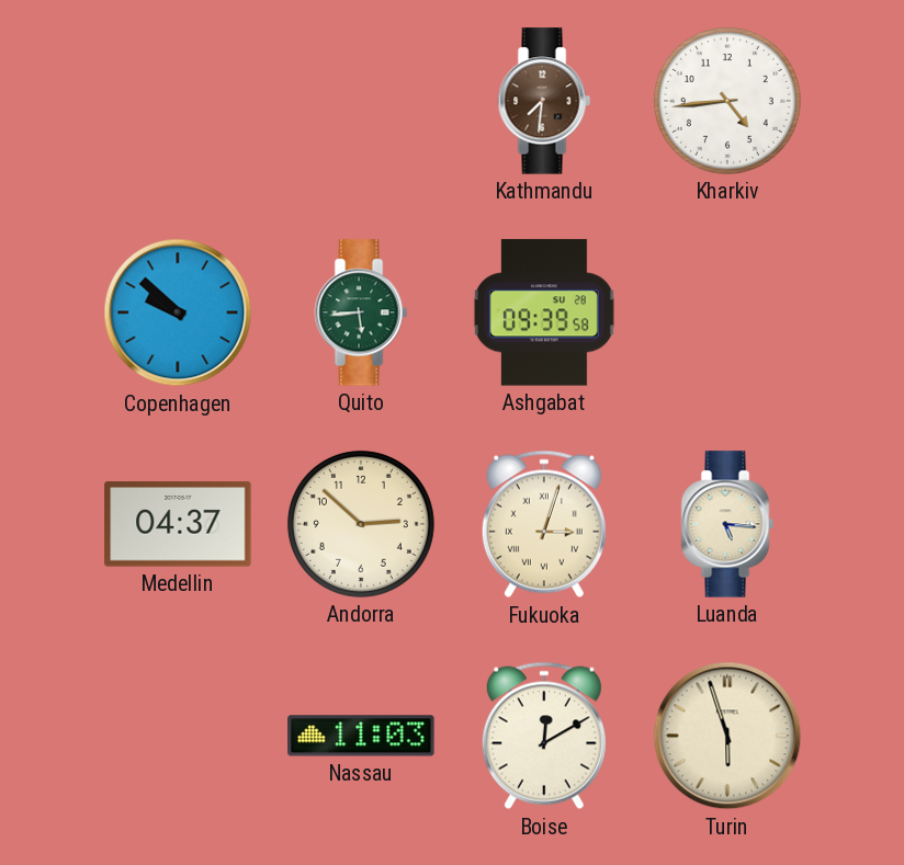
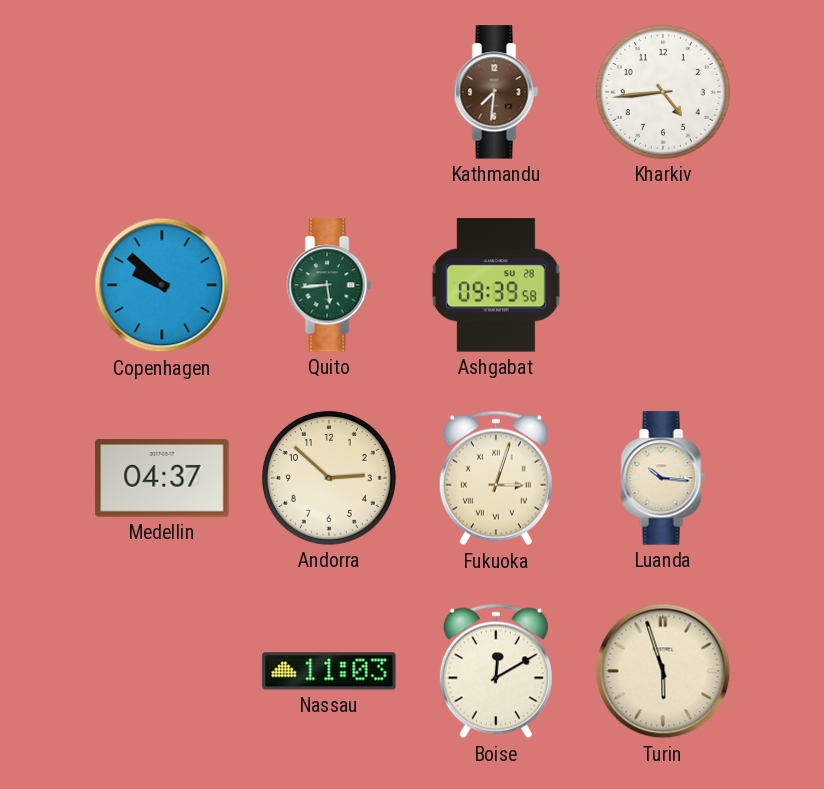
Luanda: 5:16 -> 10:16 (663, 478)
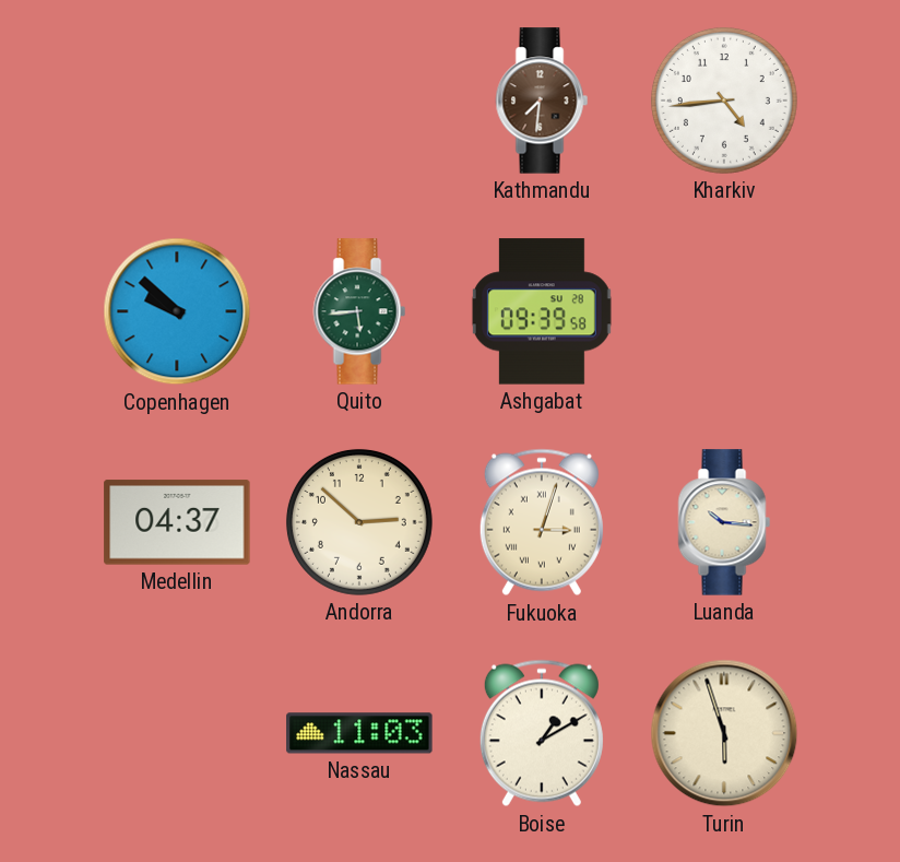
Boise: 12:10 -> 1:10 (542, 733)
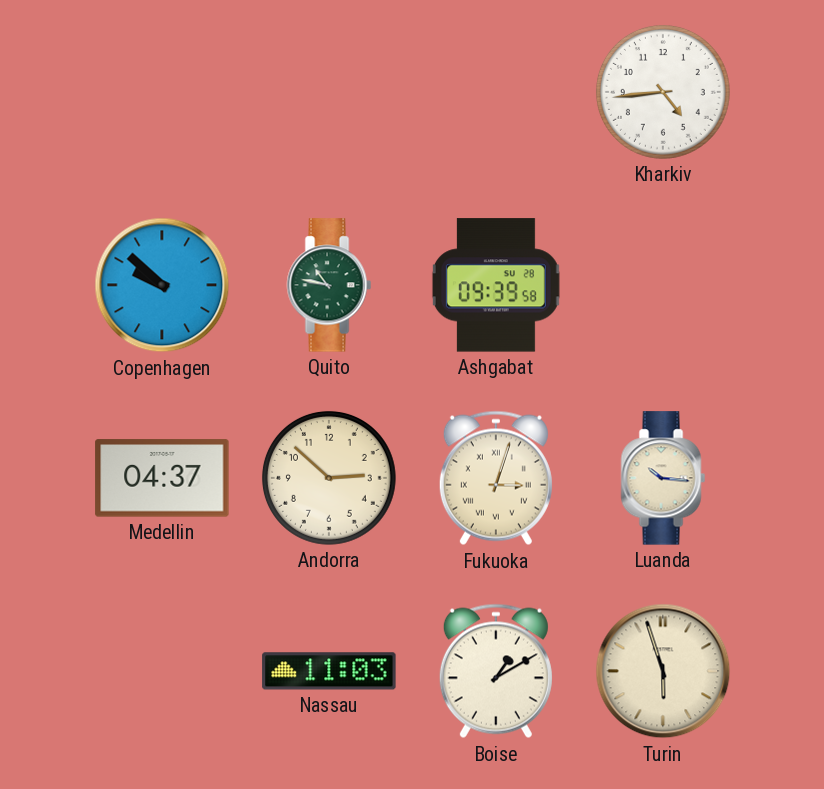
Kathmandu: 7:31 -> none (542, 101)
Quito: 5:44 -> 10:47 (329, 285)
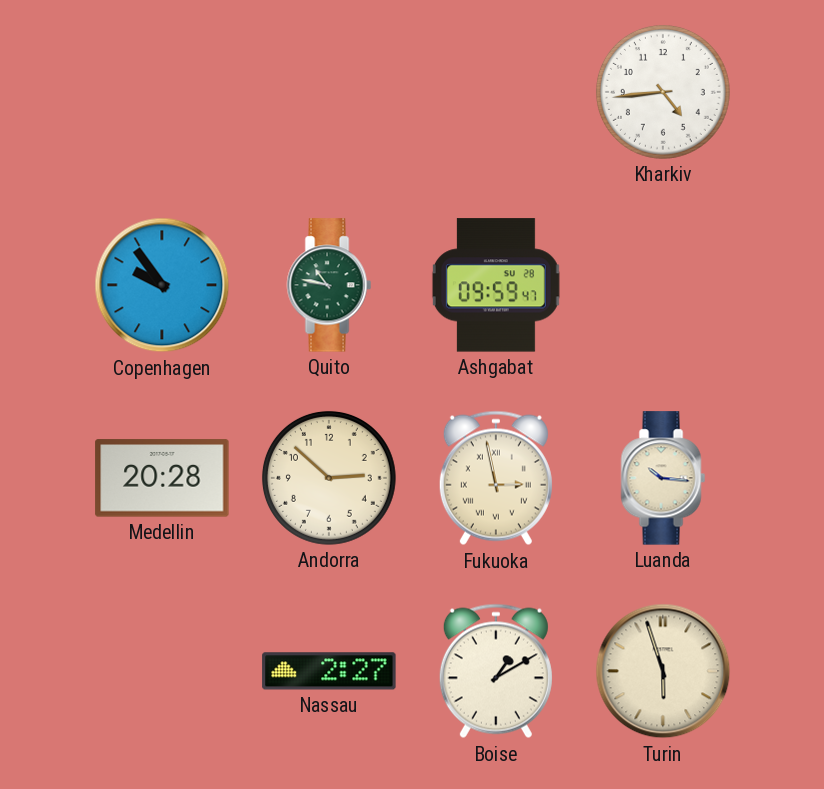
Copenhagen: 9:52 -> 9:54 (162, 285)
Ashgabat: 09:39 -> 09:59 (496, 285)
Medellin: 04:37 -> 20:28 (162, 478)
Fukuoka: 3:03 -> 2:58 (496, 478)
Nassau: 11:03 -> 2:27 (329, 671)
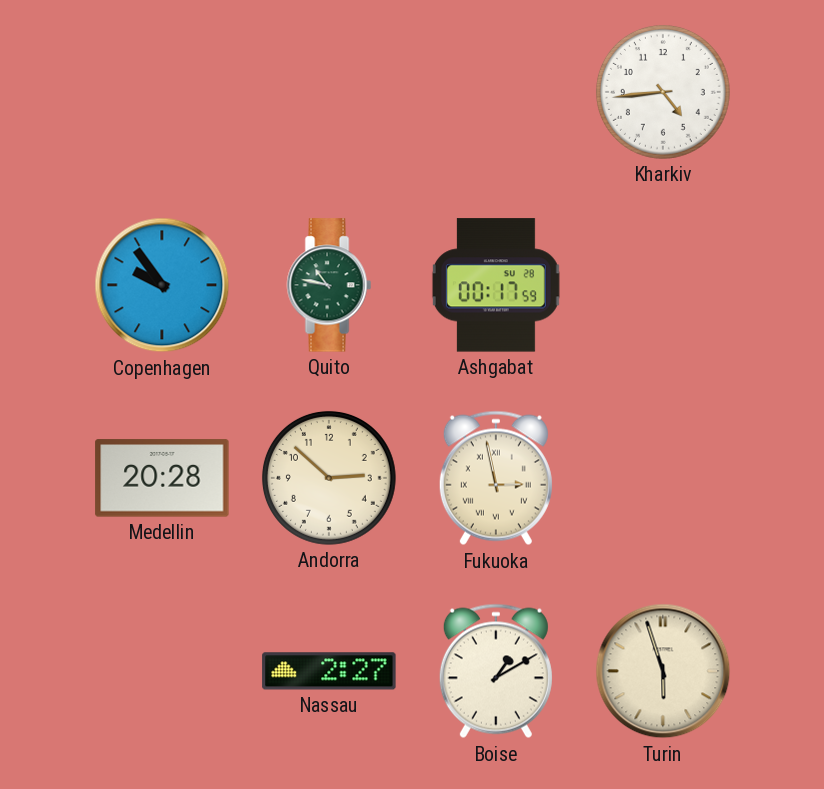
Ashgabat: 09:59 -> 00:17 (496, 285)
Luanda: 10:16 -> none (663, 478)
